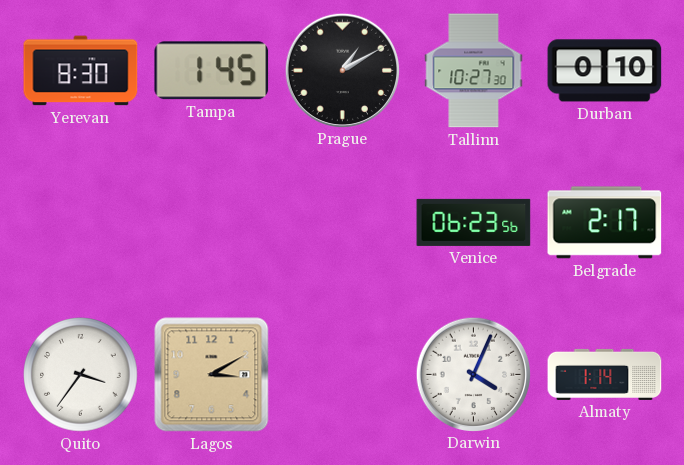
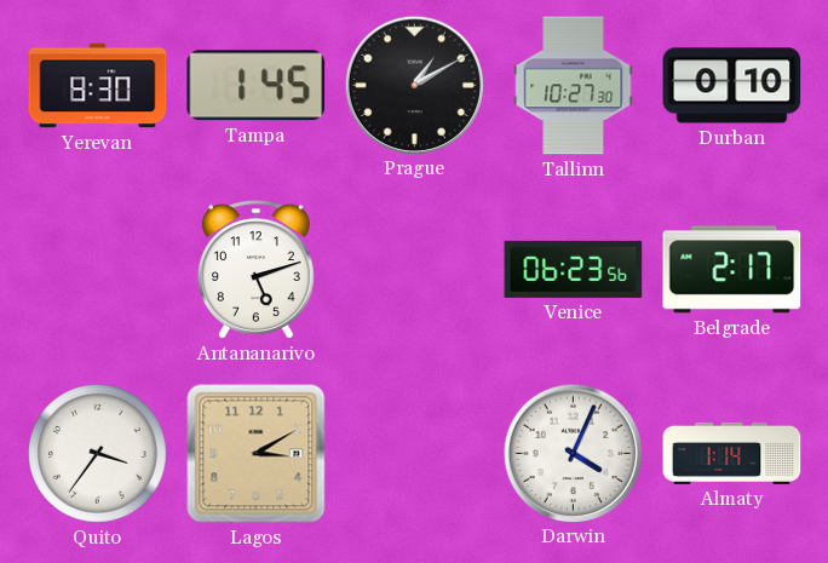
Antananarivo: none -> 5:12 (255, 270)
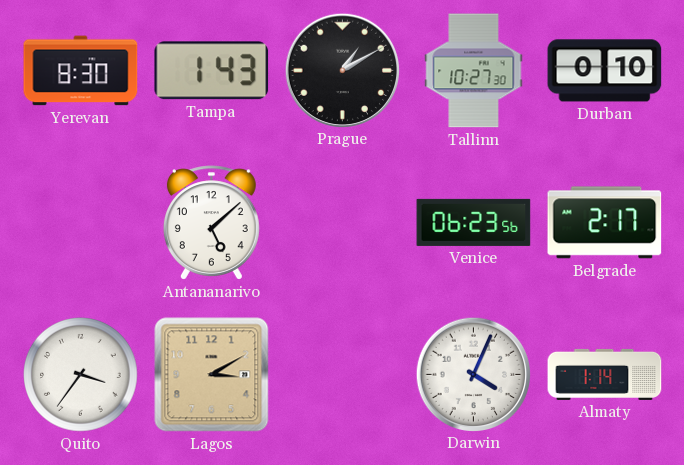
Tampa: 1:45 -> 1:43 (212, 71)
Antananarivo: 5:12 -> 5:08 (211, 223)
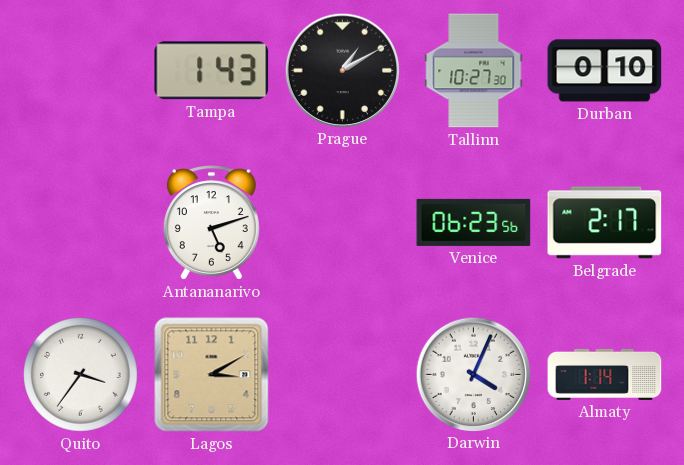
Yerevan: 8:30 -> none (81, 71)
Antananarivo: 5:08 -> 5:12 (211, 223)
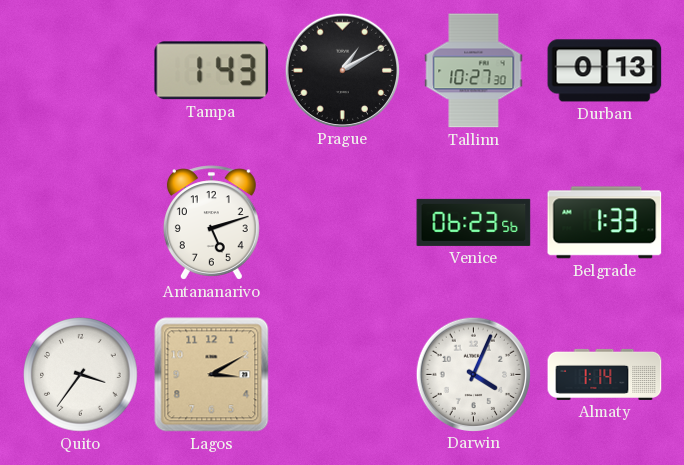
Durban: 0:10 -> 0:13 (605, 71)
Belgrade: 2:17 -> 1:33 (605, 223)
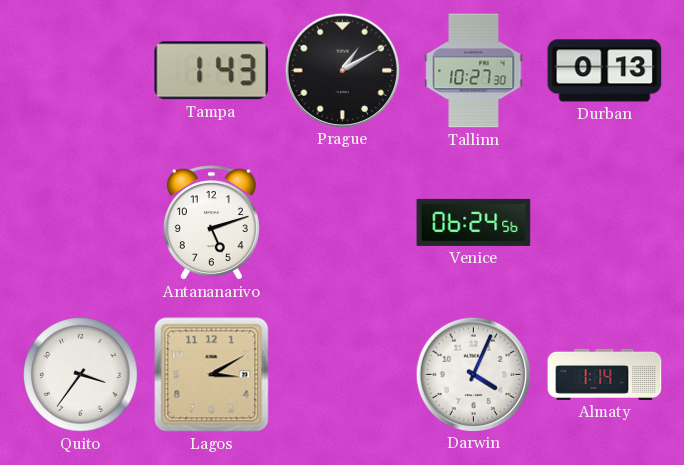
Venice: 06:23 -> 06:24 (474, 222)
Belgrade: 1:33 -> none (605, 223)
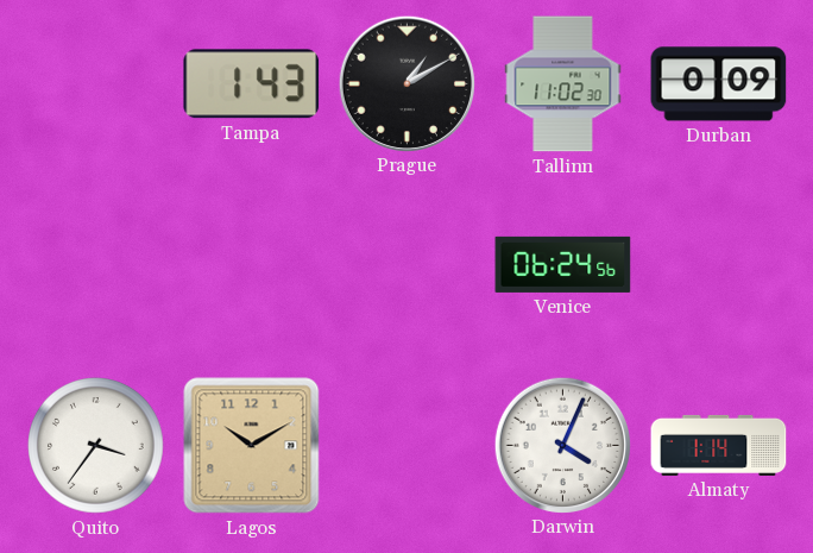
Tallinn: 10:27 -> 11:02 (563, 84)
Durban: 0:13 -> 0:09 (719, 84)
Antananarivo: 5:12 -> none (211, 223)
Lagos: 3:10 -> 10:10 (252, 446)
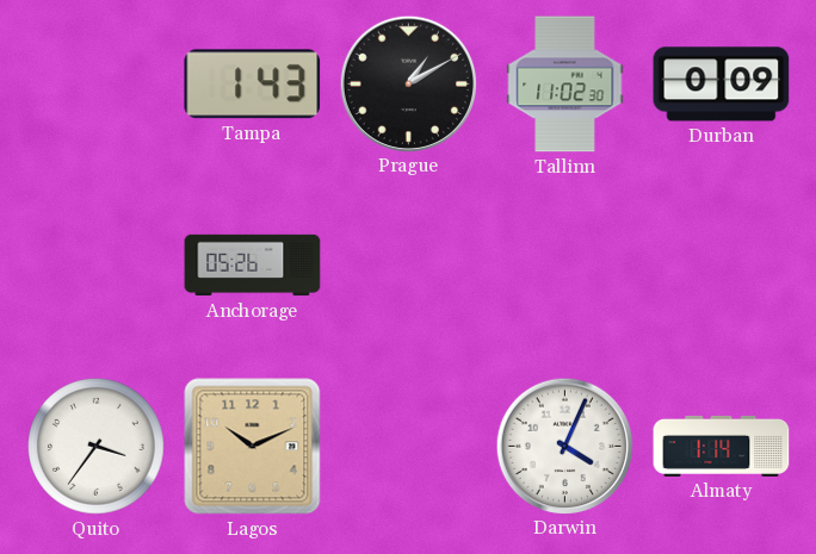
Anchorage: none -> 05:26 (253, 266)
Venice: 06:24 -> none (563, 264)
Lagos: 10:10 -> 10:11 (253, 447)
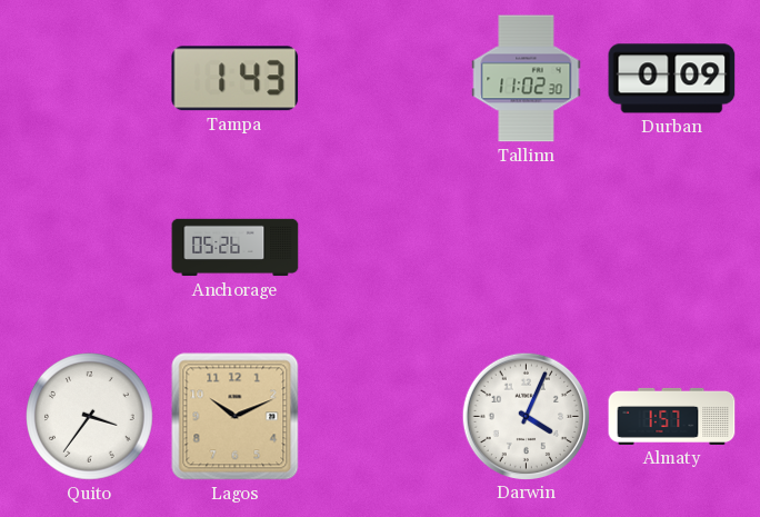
Prague: 1:10 -> none (408, 83)
Almaty: 1:14 -> 1:57 (672, 416)
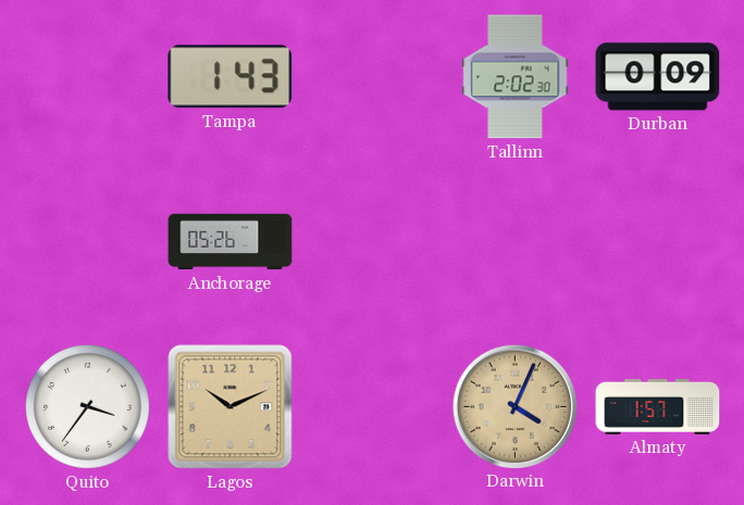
Tallinn: 11:02 -> 2:02 (516, 77)
Darwin dial: white -> champagne (514, 406)
